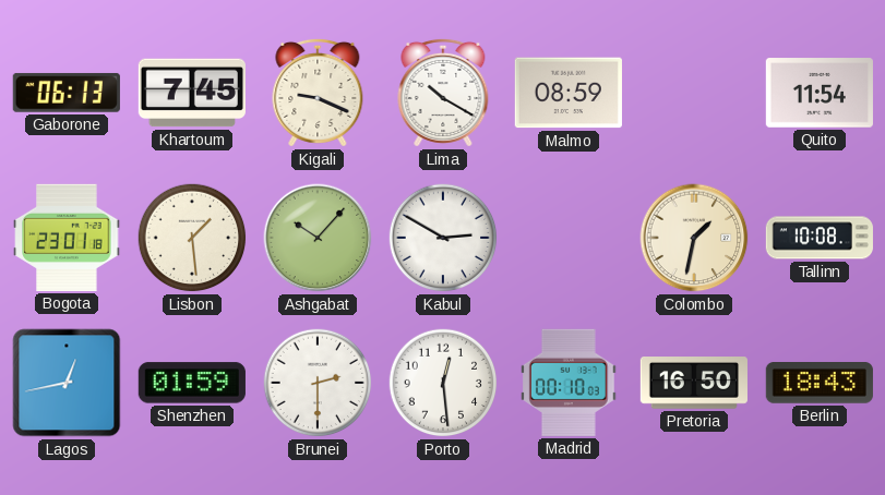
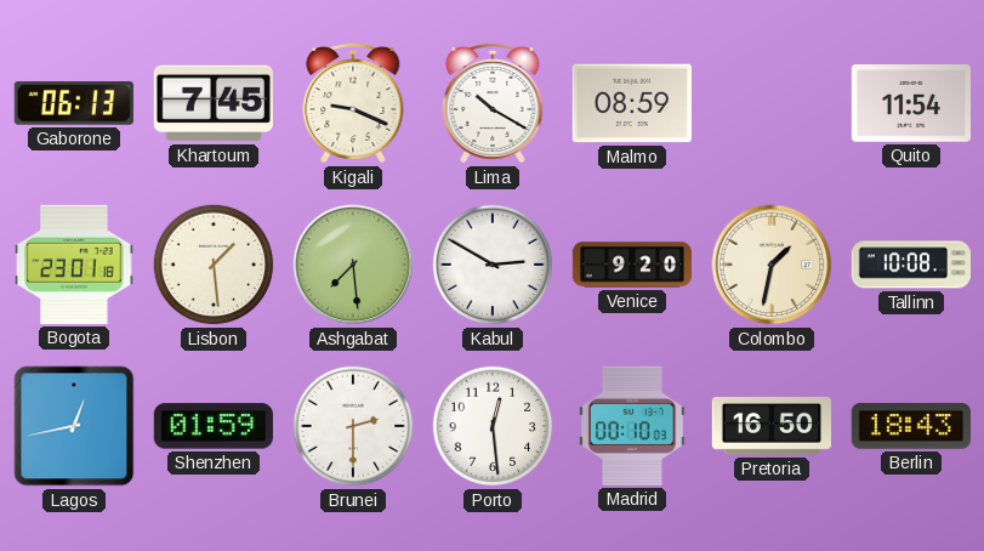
Ashgabat: 10:07 -> 7:29 (353, 265)
Venice: none -> 9:20 (631, 265)
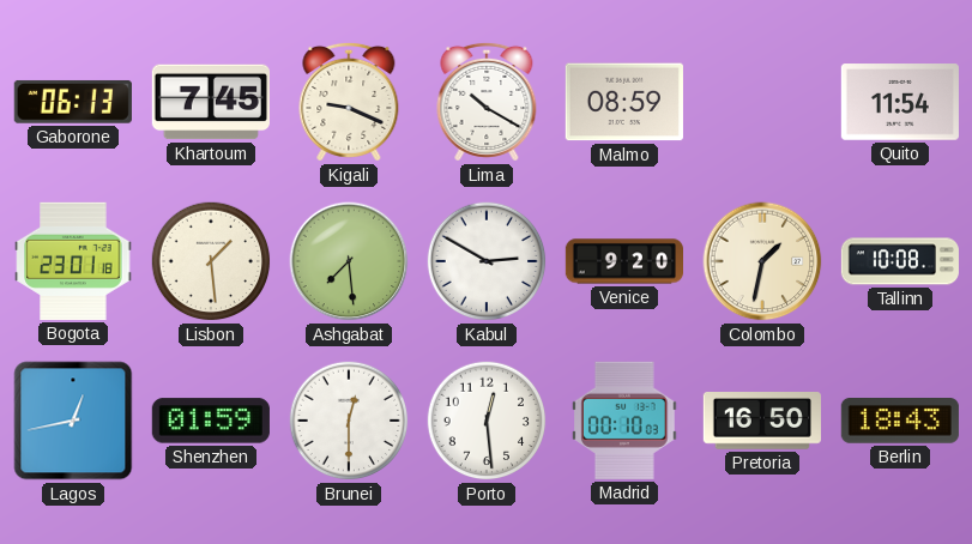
Brunei: 2:30 -> 12:30 (349, 421)
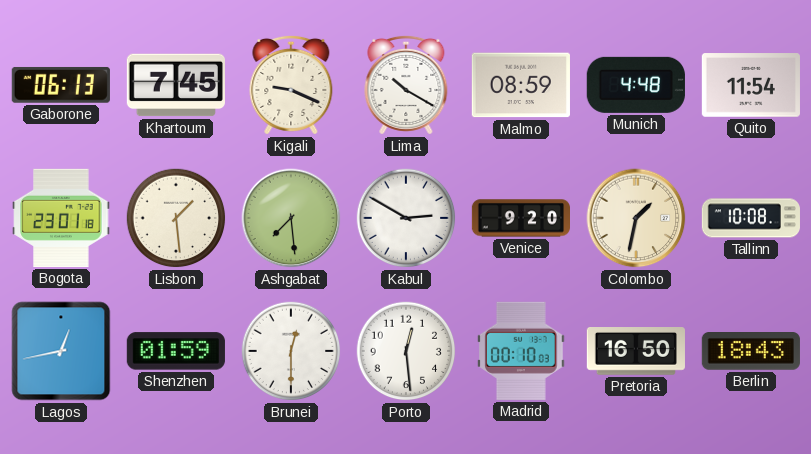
Munich: none -> 4:48 (636, 85)
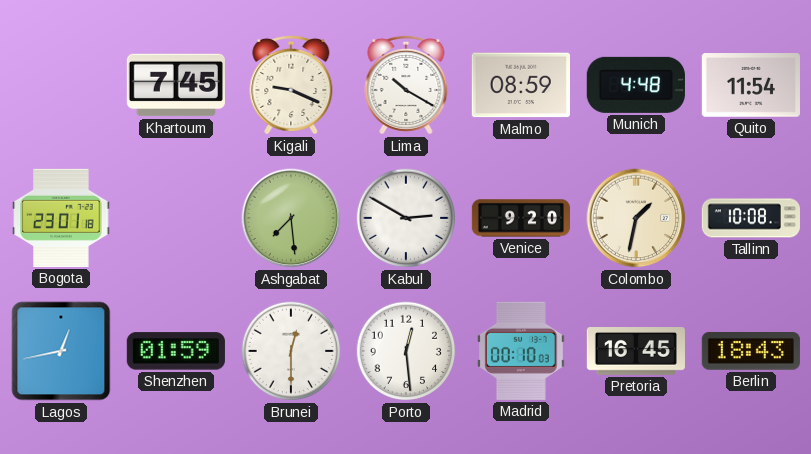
Gaborone: 06:13 -> none (61, 85)
Lisbon: 1:29 -> none (176, 218)
Pretoria: 16:50 -> 16:45 (636, 352)
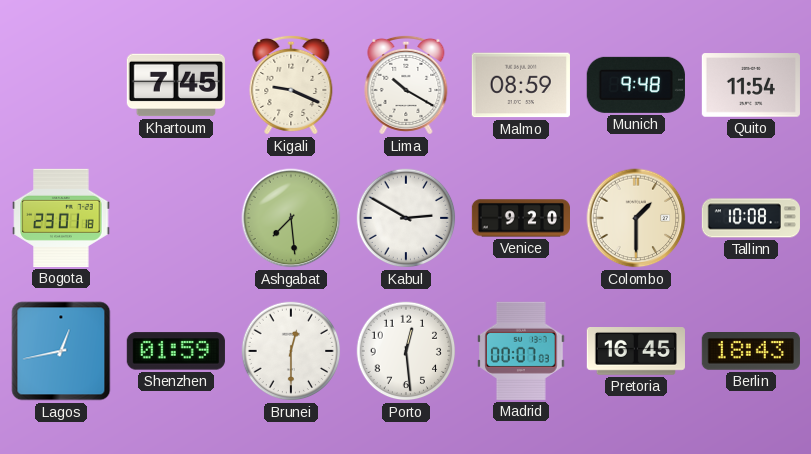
Munich: 4:48 -> 9:48 (636, 85)
Colombo: 1:32 -> 1:30 (636, 218)
Madrid: 00:10 -> 00:07 (522, 351)
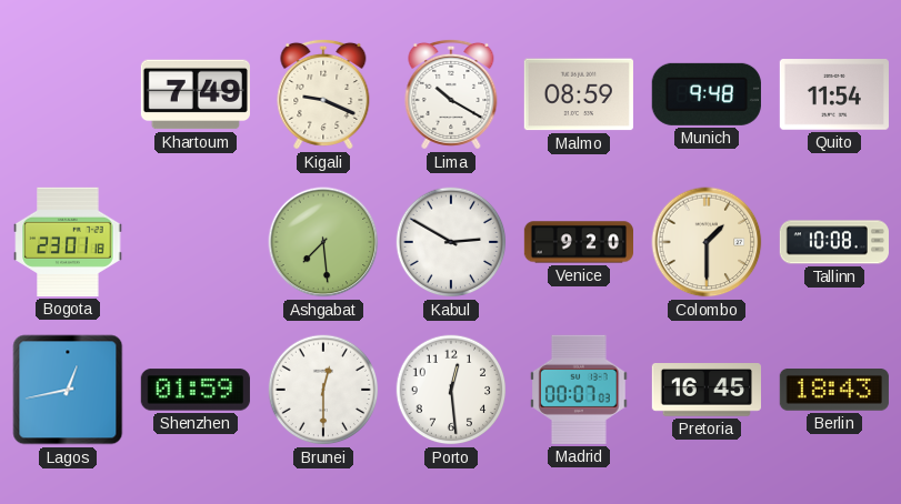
Khartoum: 7:45 -> 7:49 (196, 94)
